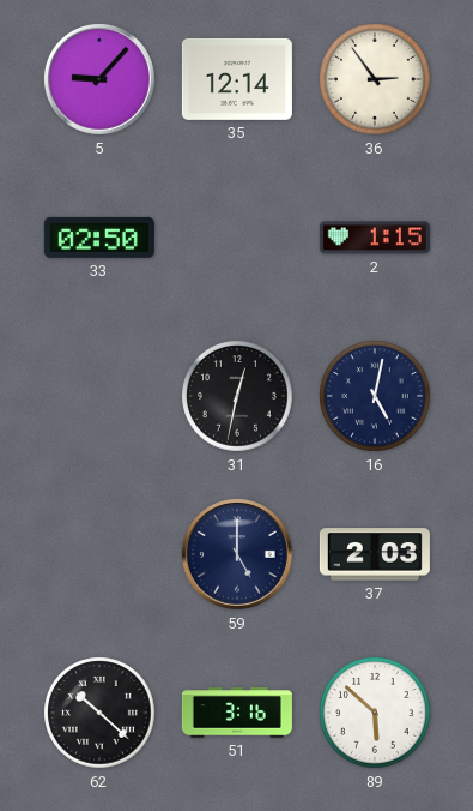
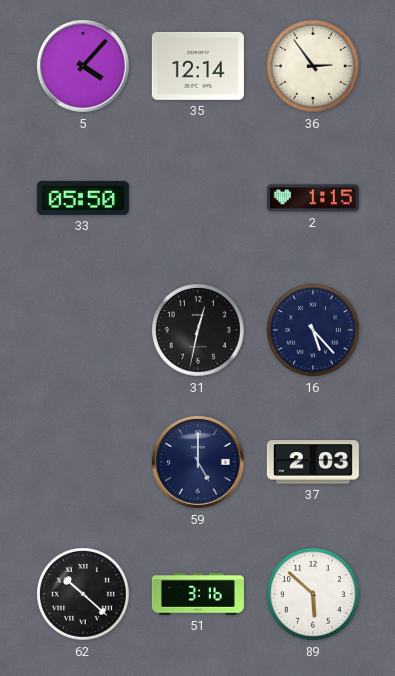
5: 9:07 -> 4:07 (84, 67)
33: 02:50 -> 05:50 (83, 198)
16: 5:02 -> 5:23 (313, 330)
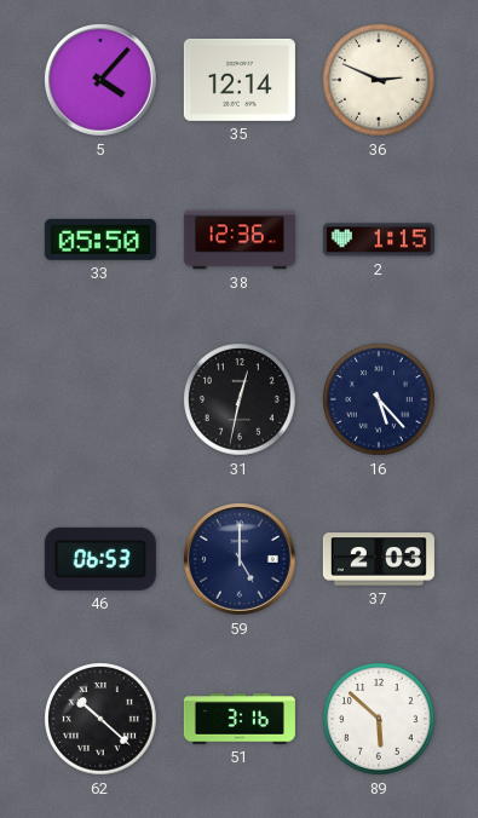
36: 2:54 -> 2:49 (379, 80)
38: none -> 12:36 (240, 240)
46: none -> 06:53 (100, 559)
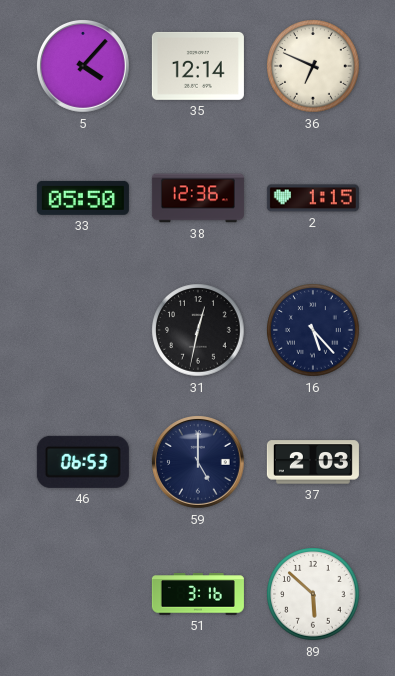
36: 2:49 -> 6:49 (313, 66)
62: 10:22 -> none (100, 719)
